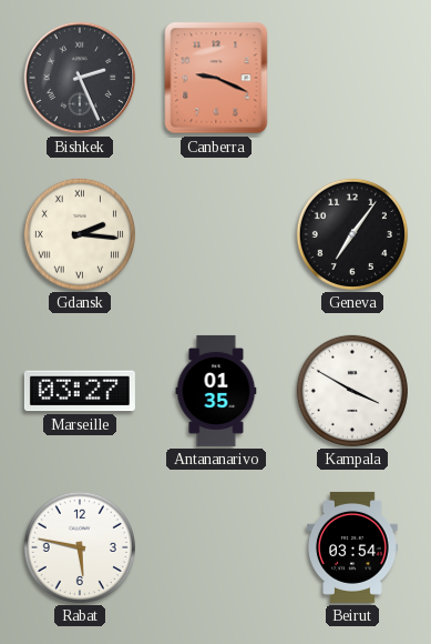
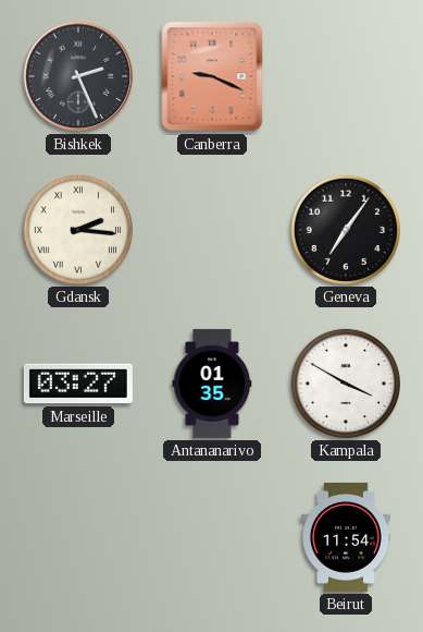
Rabat: 5:47 -> none (80, 547)
Beirut: 03:54 -> 11:54 (347, 537)
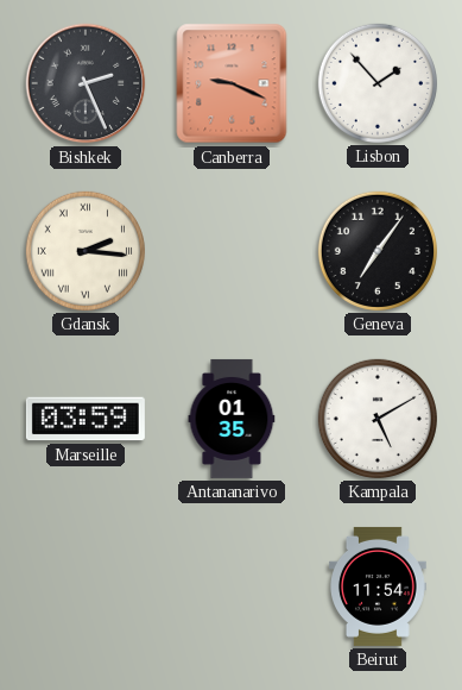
Lisbon: none -> 1:53 (378, 83)
Marseille: 03:27 -> 03:59 (86, 419)
Kampala: 3:50 -> 5:10 (378, 419)
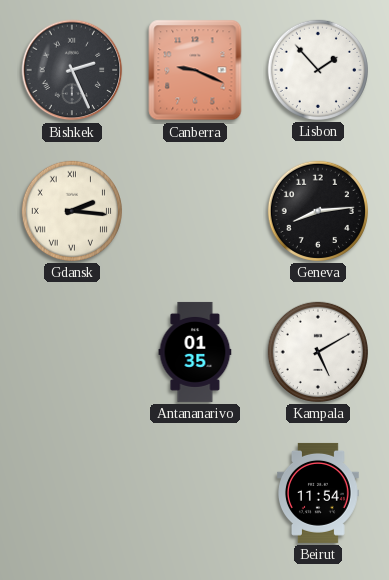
Geneva: 7:06 -> 8:14 (318, 211)
Marseille: 03:59 -> none (86, 419)
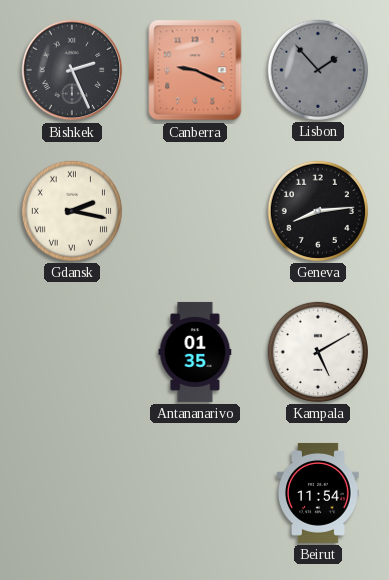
Lisbon dial: white -> grey (318, 70)
Gdansk: 2:16 -> 2:17 (72, 211)
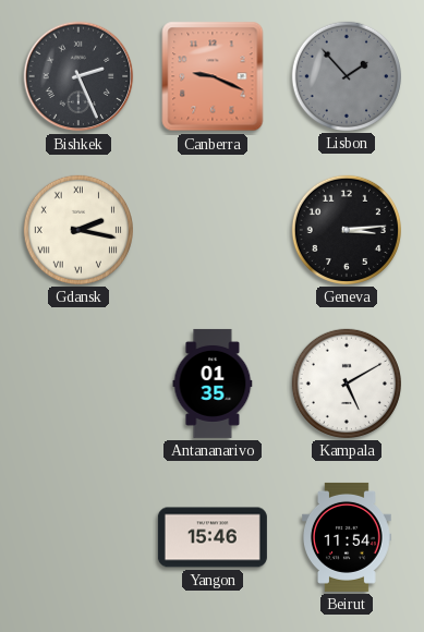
Geneva: 8:14 -> 3:14 (347, 230)
Yangon: none -> 15:46 (213, 537)
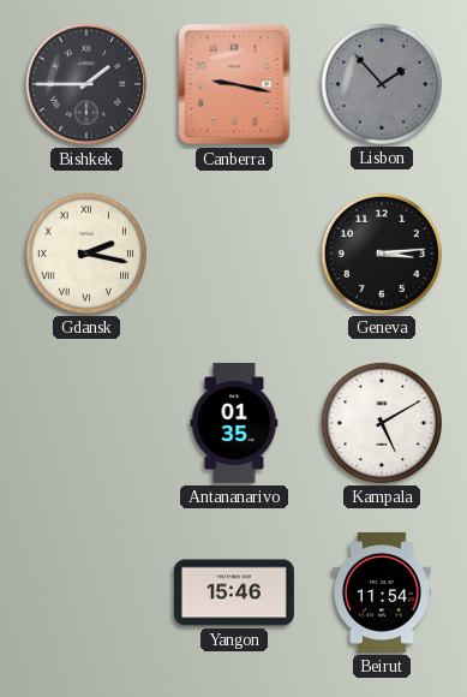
Bishkek: 2:26 -> 1:45 (86, 84)
Canberra: 9:19 -> 9:17 (234, 84)
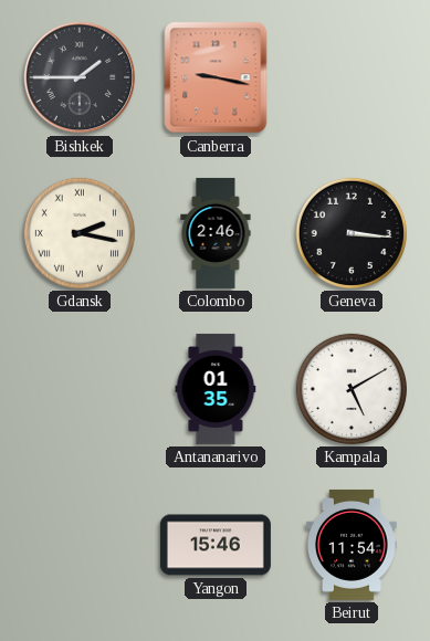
Lisbon: 1:53 -> none (382, 84)
Colombo: none -> 2:46 (216, 233)
Geneva: 3:14 -> 3:16 (352, 233)
